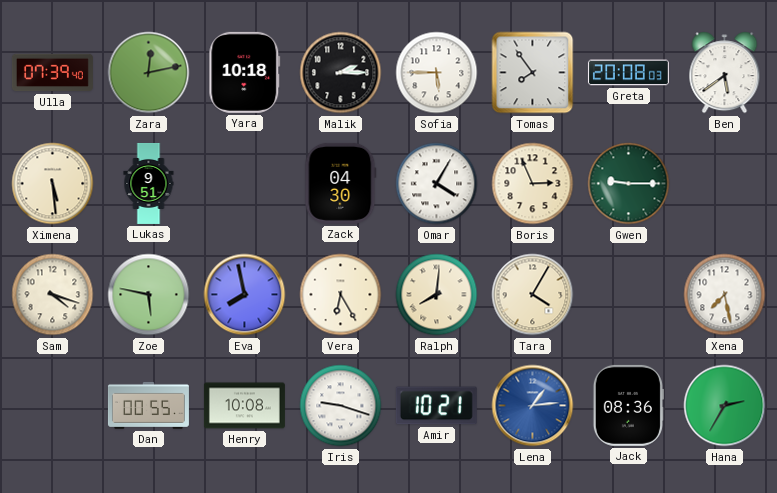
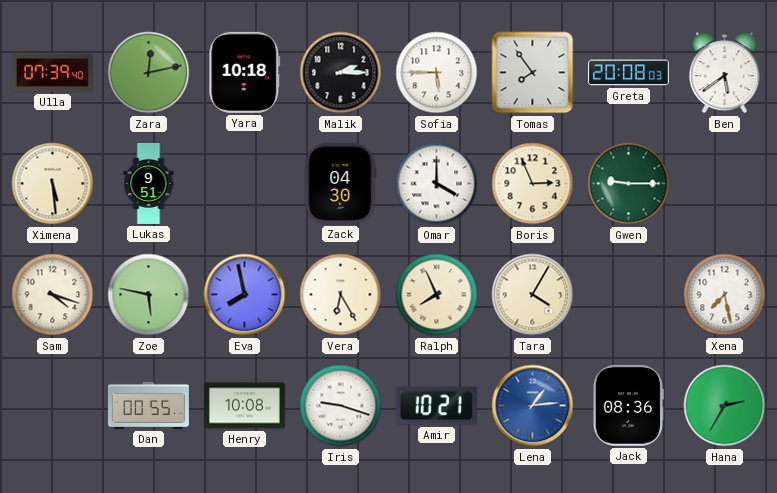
Omar: 4:05 -> 4:00 (437, 184)
Ralph: 8:01 -> 7:56 (437, 295)
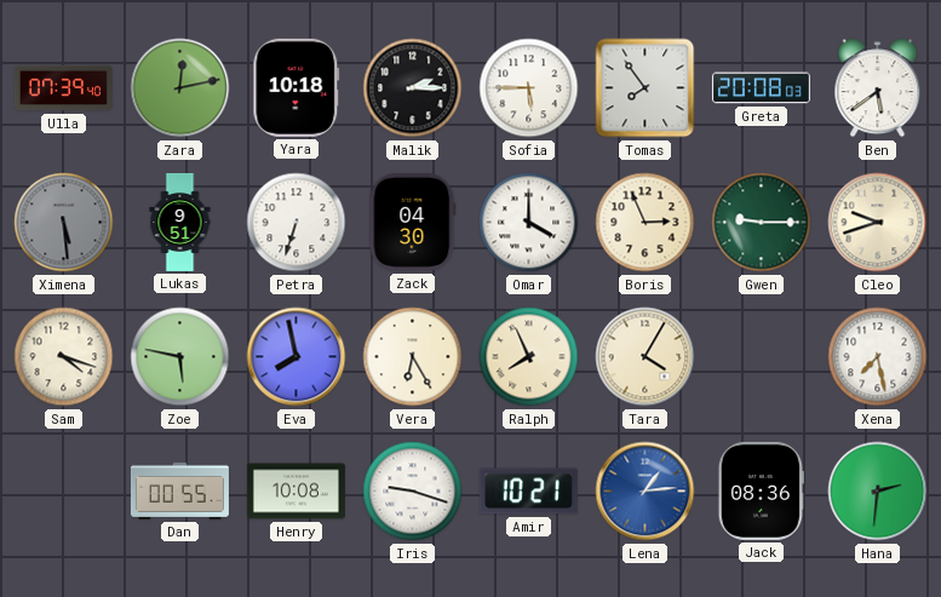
Ximena dial: cream -> grey (64, 223)
Petra: none -> 6:33 (297, 223)
Cleo: none -> 9:42 (878, 223)
Hana: 2:35 -> 2:31 (878, 492)
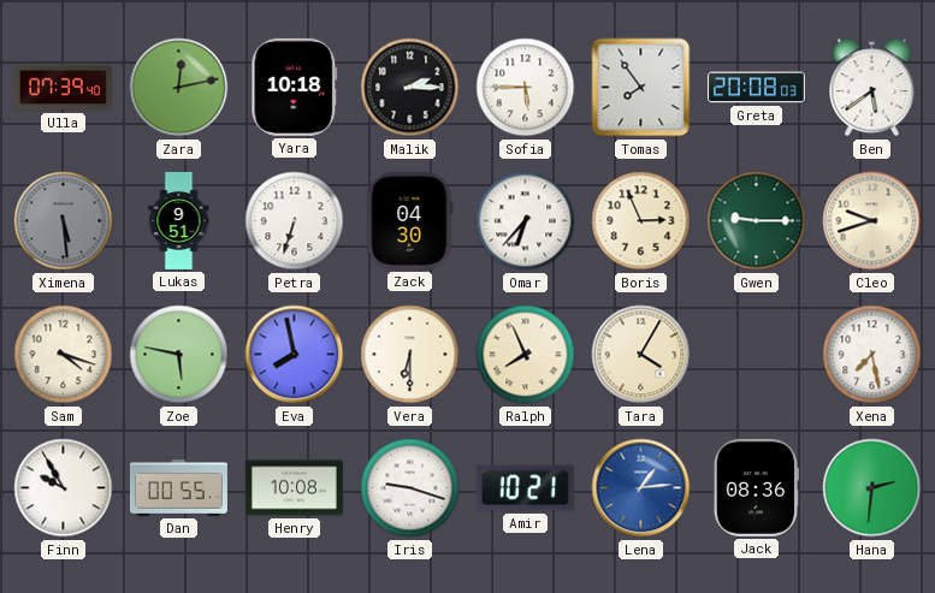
Omar: 4:00 -> 6:37 (526, 221)
Vera: 6:25 -> 6:30 (410, 355)
Finn: none -> 9:55 (64, 488)
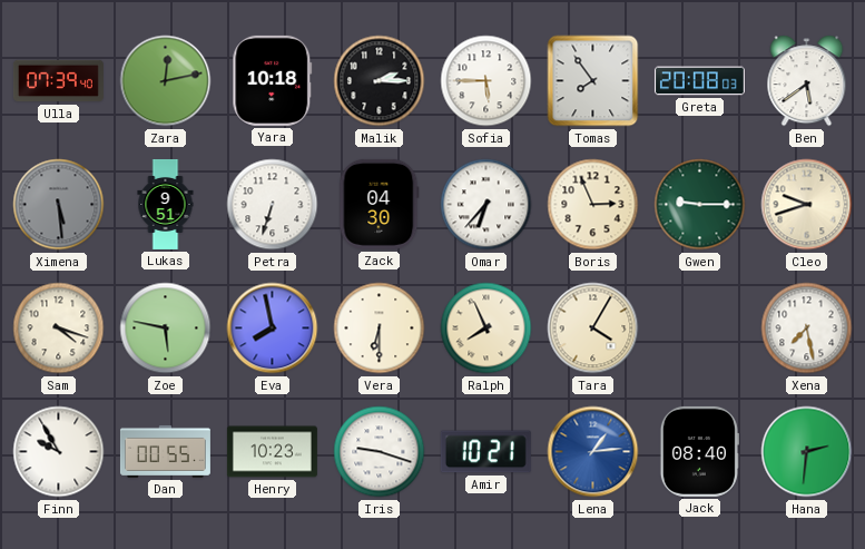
Henry: 10:08 -> 10:23 (272, 452)
Jack: 08:36 -> 08:40 (699, 451)
